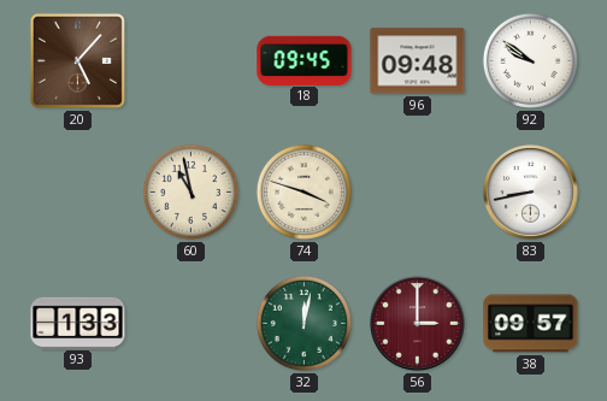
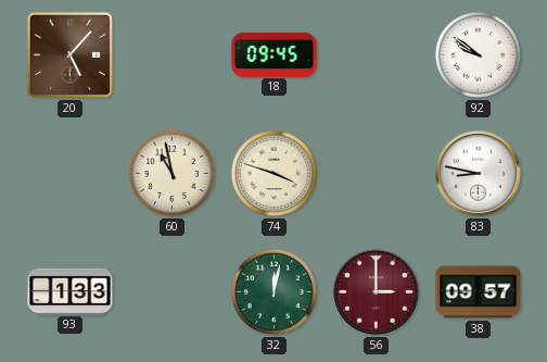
96: 09:48 -> none (418, 61)
83: 8:43 -> 8:47 (479, 174)
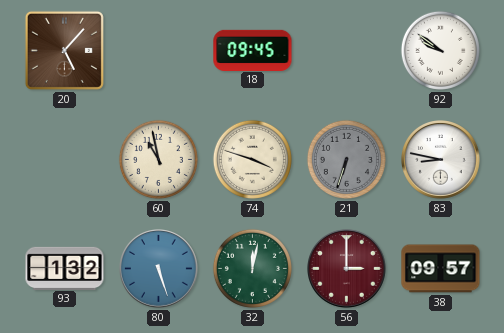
21: none -> 6:33 (346, 159)
93: 1:33 -> 1:32 (65, 268)
80: none -> 5:27 (159, 269)
